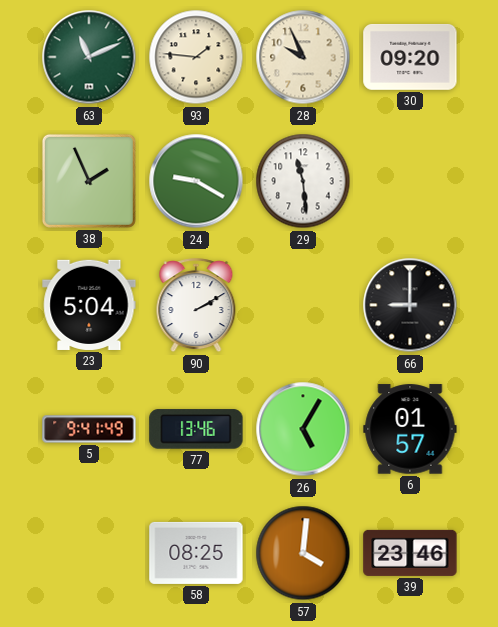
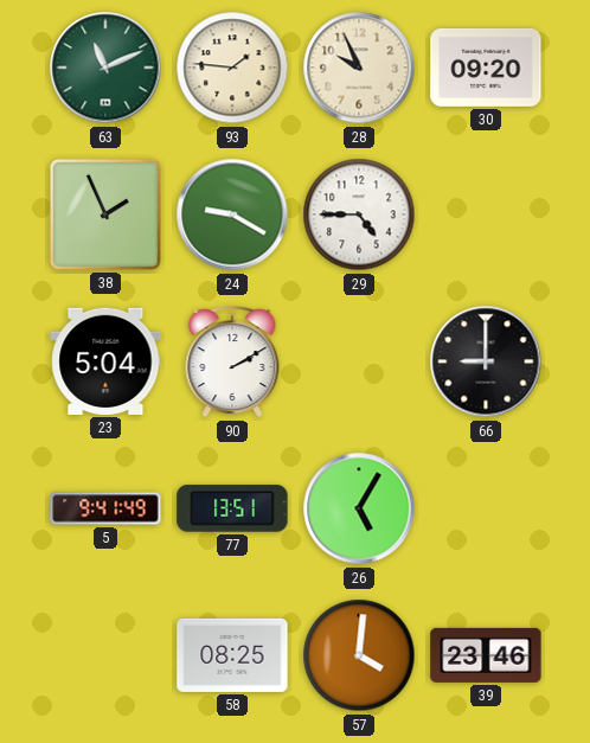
29: 11:29 -> 4:45 (359, 214)
77: 13:46 -> 13:51 (232, 508)
6: 01:57 -> none (410, 429)
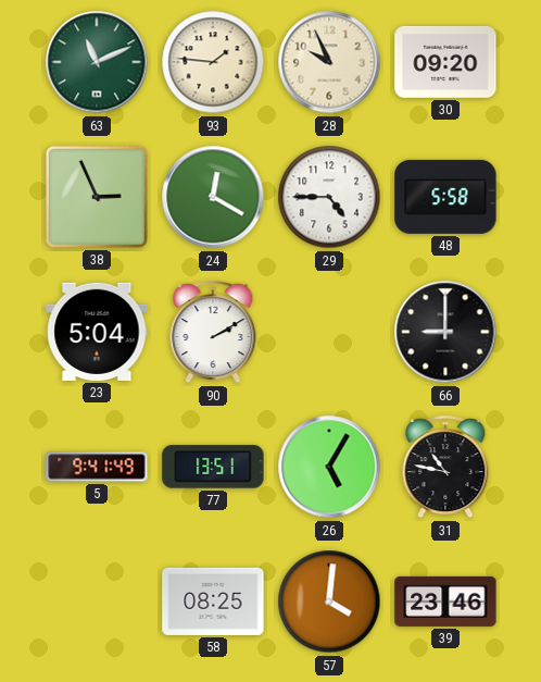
38: 1:56 -> 2:56 (97, 197)
24: 9:20 -> 12:20 (213, 197)
48: none -> 5:58 (445, 197)
31: none -> 10:47 (445, 468)
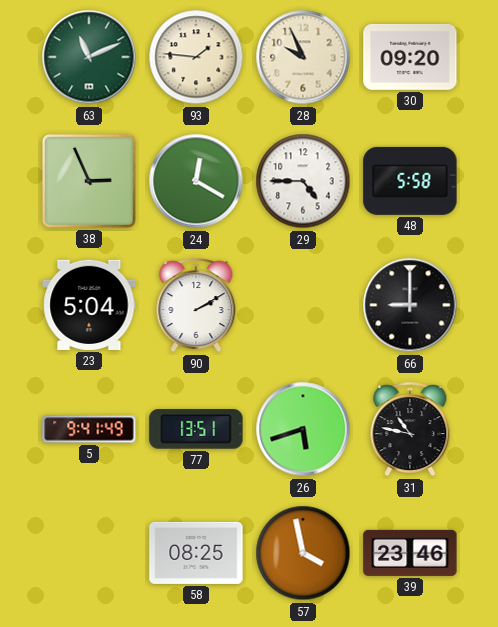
26: 5:05 -> 5:42 (303, 429)
57: 4:01 -> 3:58 (303, 553)
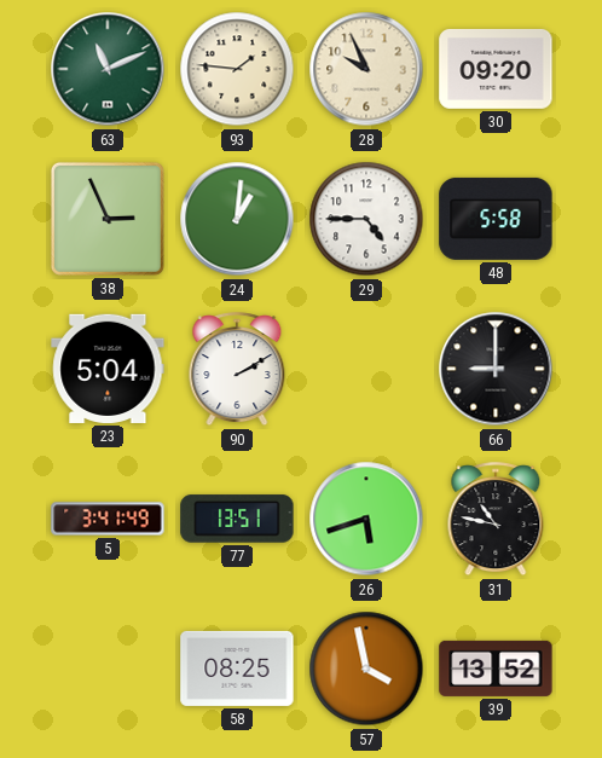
24: 12:20 -> 1:01 (237, 219)
5: 9:41 -> 3:41 (108, 519)
39: 23:46 -> 13:52 (496, 669)
